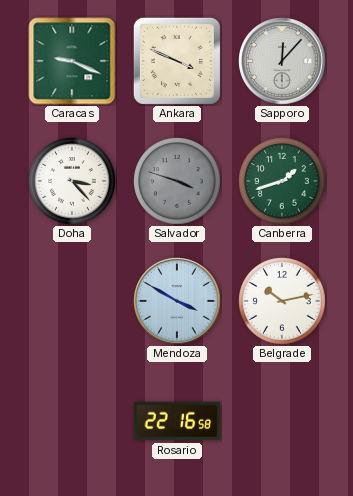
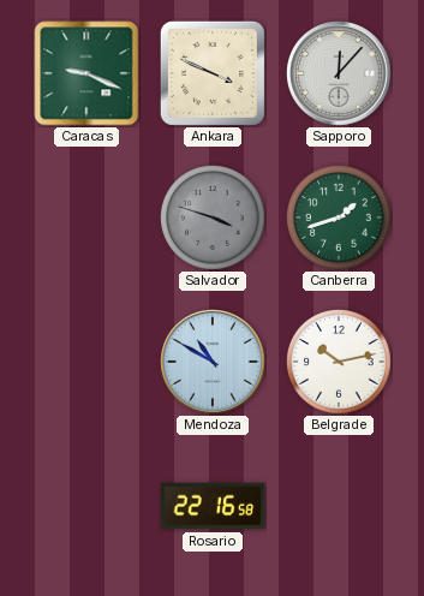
Doha: 3:23 -> none (73, 182)
Mendoza: 3:50 -> 10:50 (213, 362)
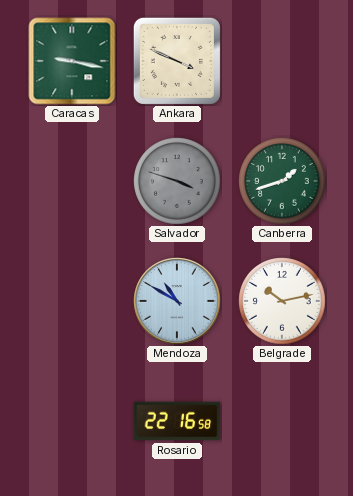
Caracas: 9:19 -> 9:17 (72, 61)
Sapporo: 12:07 -> none (339, 73)
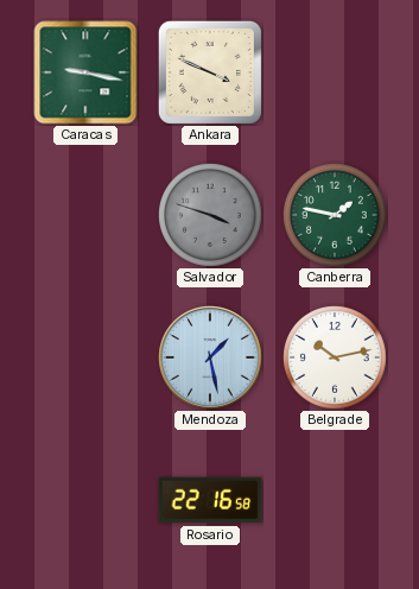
Canberra: 1:42 -> 1:47 (336, 216)
Mendoza: 10:50 -> 1:28 (210, 357)
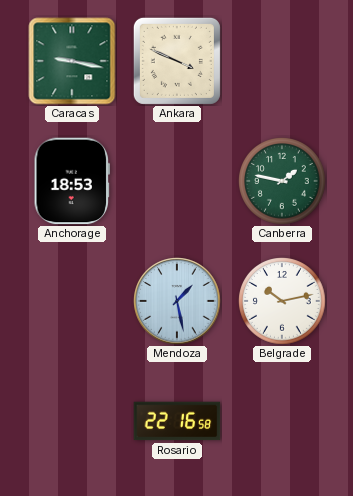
Anchorage: none -> 18:53 (71, 181)
Salvador: 3:48 -> none (211, 216)
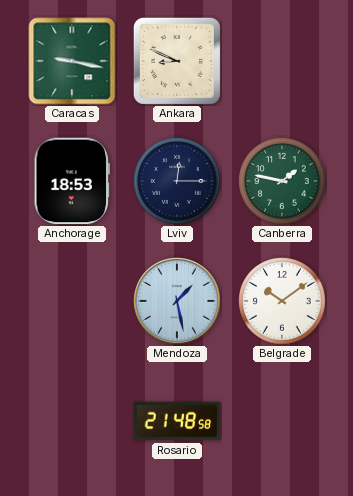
Ankara: 3:49 -> 8:49 (177, 61)
Lviv: none -> 12:15 (178, 182)
Belgrade: 10:13 -> 10:09 (283, 302)
Rosario: 22:16 -> 21:48 (177, 421)
